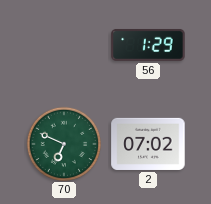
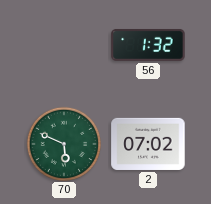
56: 1:29 -> 1:32 (148, 45)
70: 6:49 -> 5:49 (63, 143)
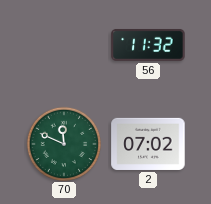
56: 1:32 -> 11:32 (148, 45)
70: 5:49 -> 11:49 (63, 143)
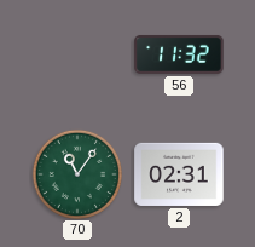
70: 11:49 -> 11:06 (76, 173)
2: 07:02 -> 02:31 (179, 174)
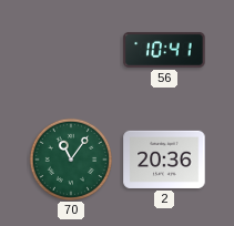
56: 11:32 -> 10:41 (164, 50)
2: 02:31 -> 20:36 (164, 160)
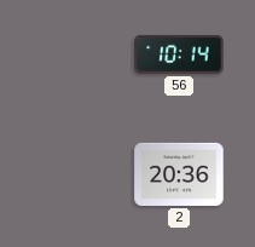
56: 10:41 -> 10:14 (179, 54)
70: 11:06 -> none (70, 158)
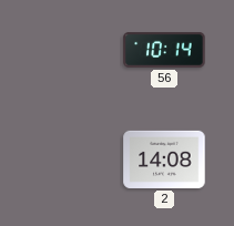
2: 20:36 -> 14:08 (164, 160)
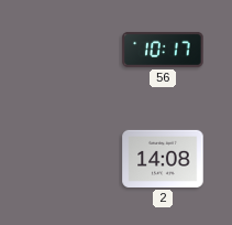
56: 10:14 -> 10:17 (163, 50)
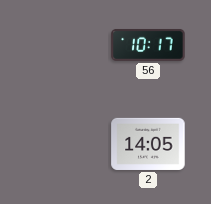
2: 14:08 -> 14:05 (148, 144)
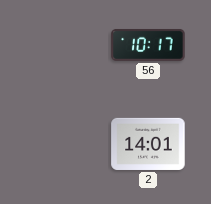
2: 14:05 -> 14:01 (148, 144)
